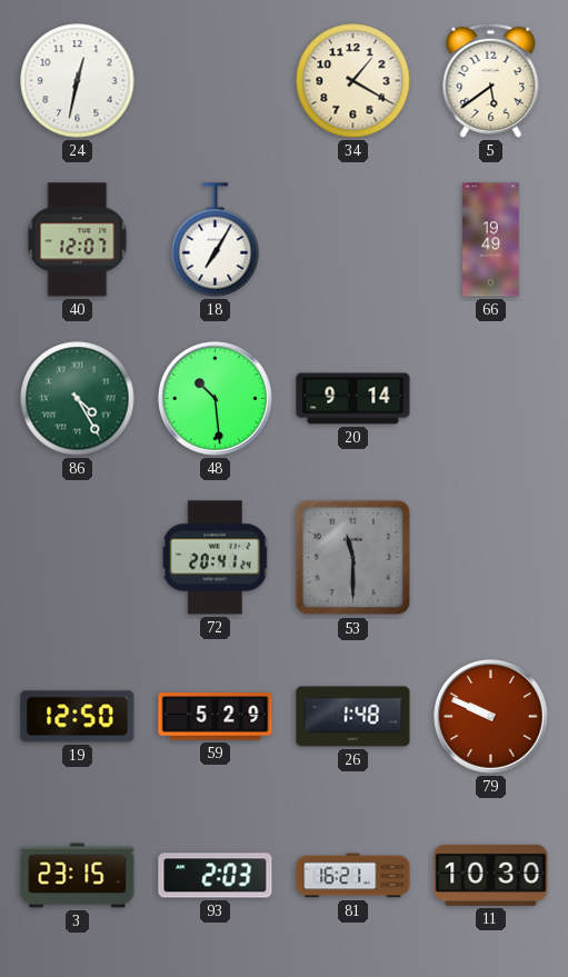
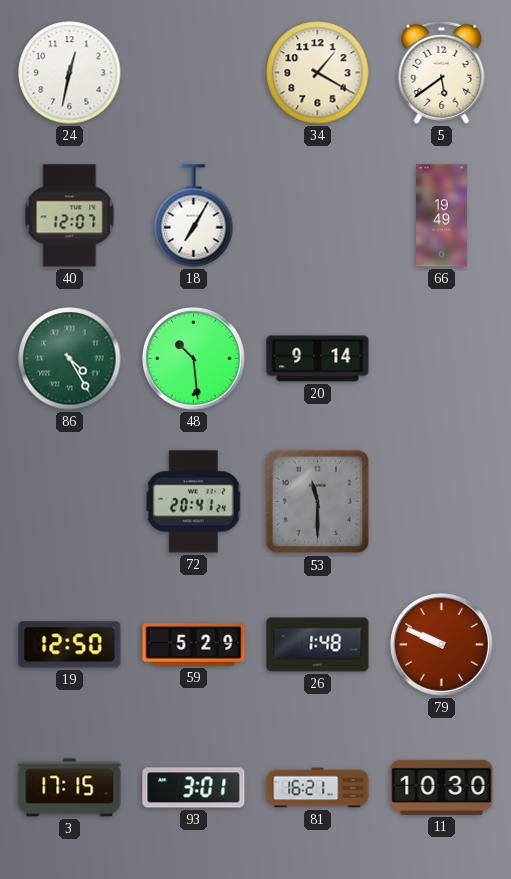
3: 23:15 -> 17:15 (70, 788)
93: 2:03 -> 3:01 (194, 788)
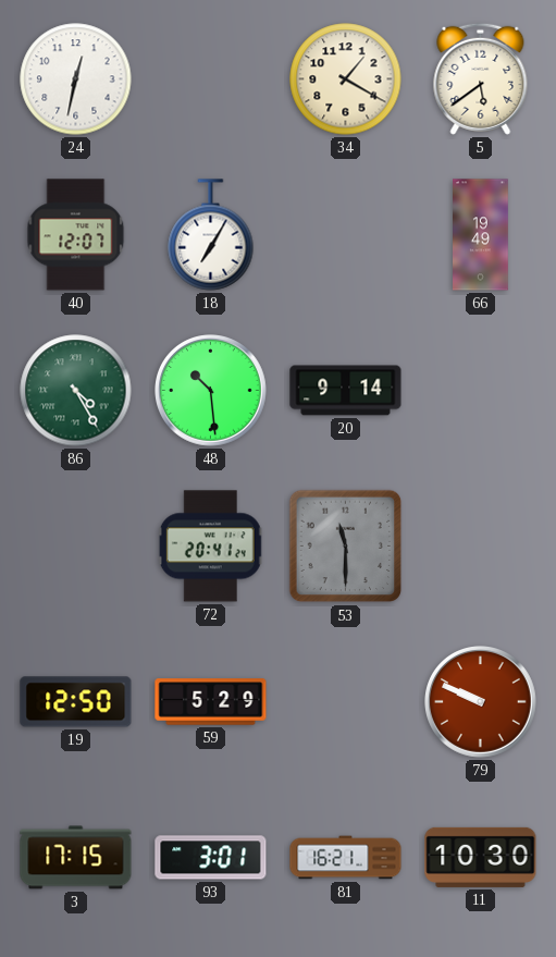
26: 1:48 -> none (318, 645)
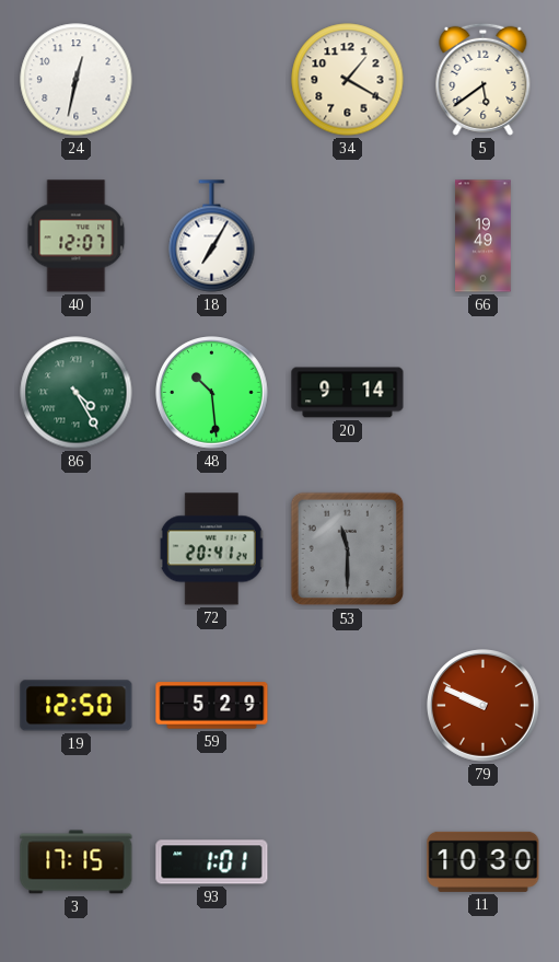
93: 3:01 -> 1:01 (212, 862)
81: 16:21 -> none (346, 858)
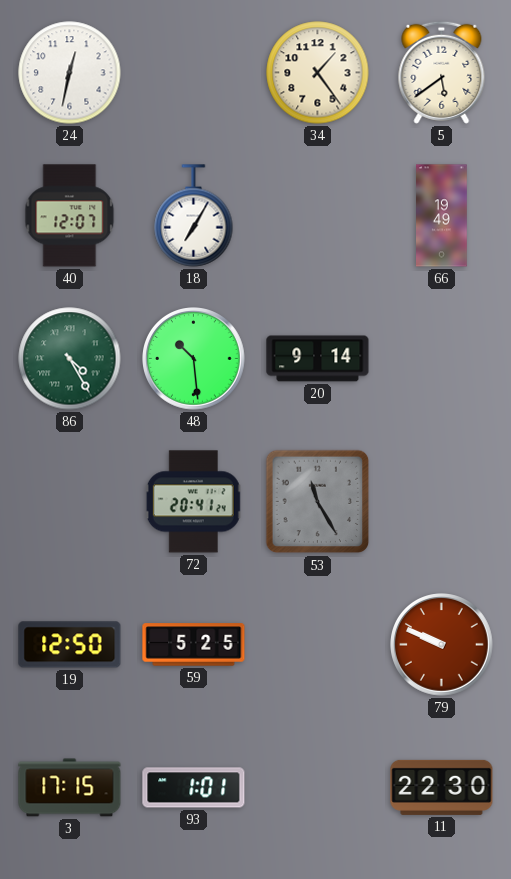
34: 1:20 -> 1:24 (318, 73)
53: 11:30 -> 11:25 (318, 502)
59: 5:29 -> 5:25 (194, 645)
11: 10:30 -> 22:30 (442, 787)
